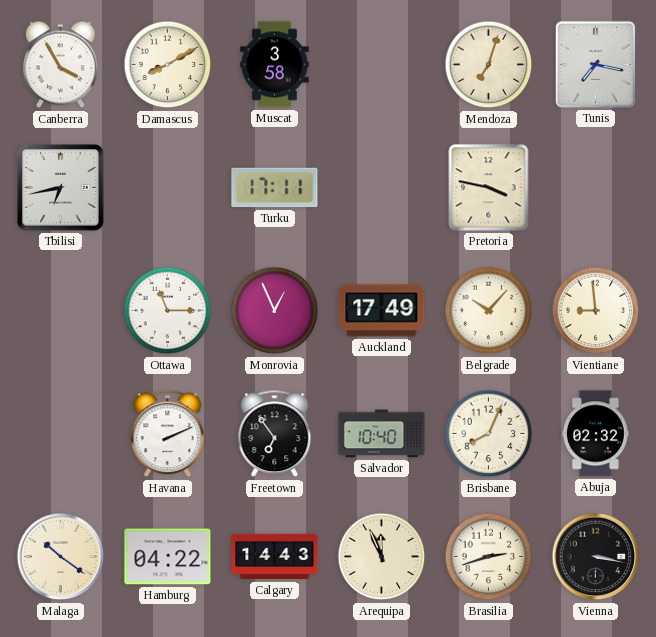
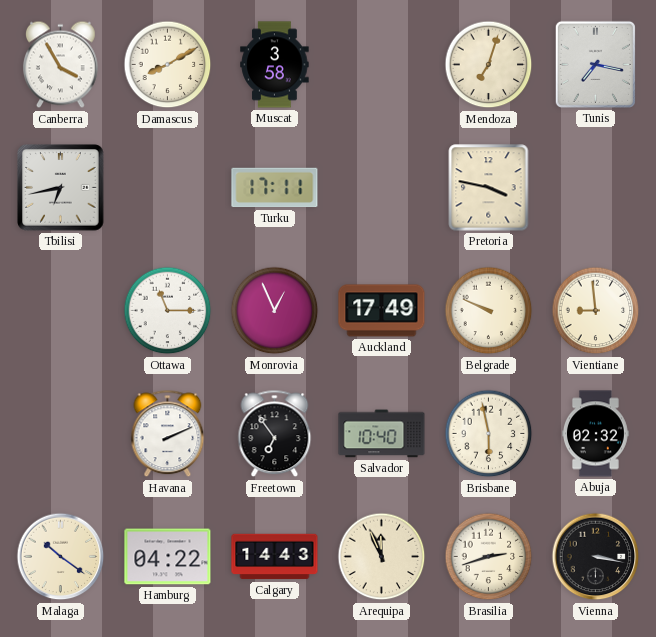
Belgrade: 10:07 -> 9:49 (489, 311)
Brisbane: 8:04 -> 5:58 (489, 434)
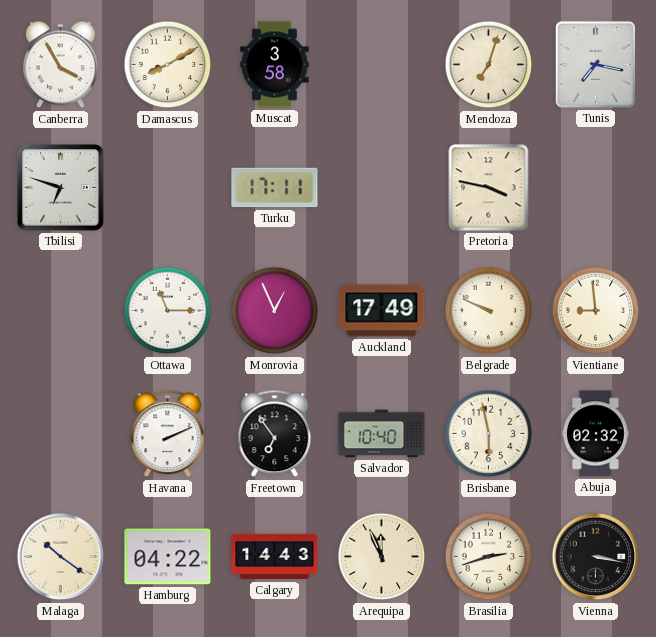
Tbilisi: 6:43 -> 6:48 (61, 188)
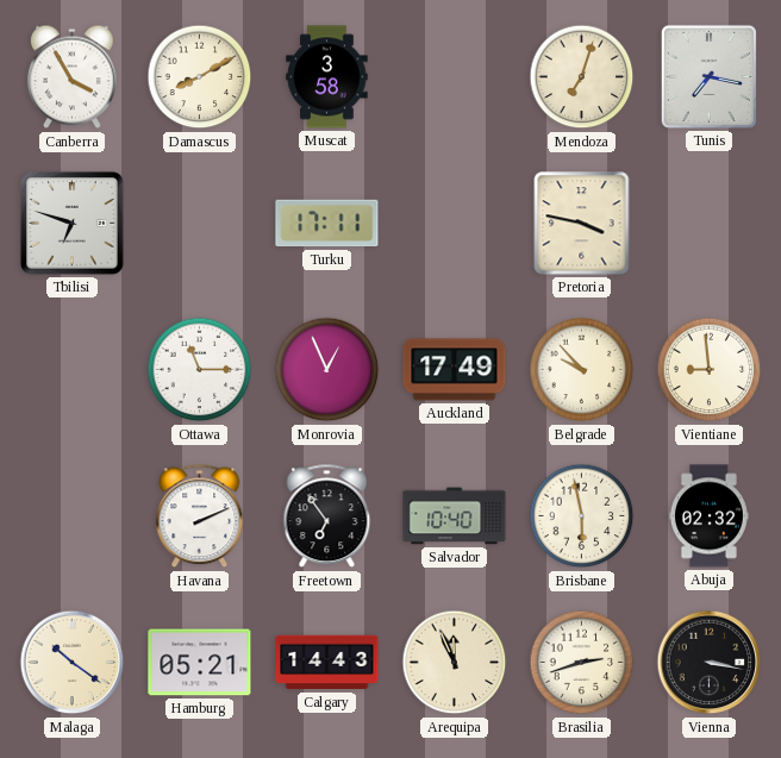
Belgrade: 9:49 -> 9:53 (582, 370)
Hamburg: 04:22 -> 05:21 (200, 663)
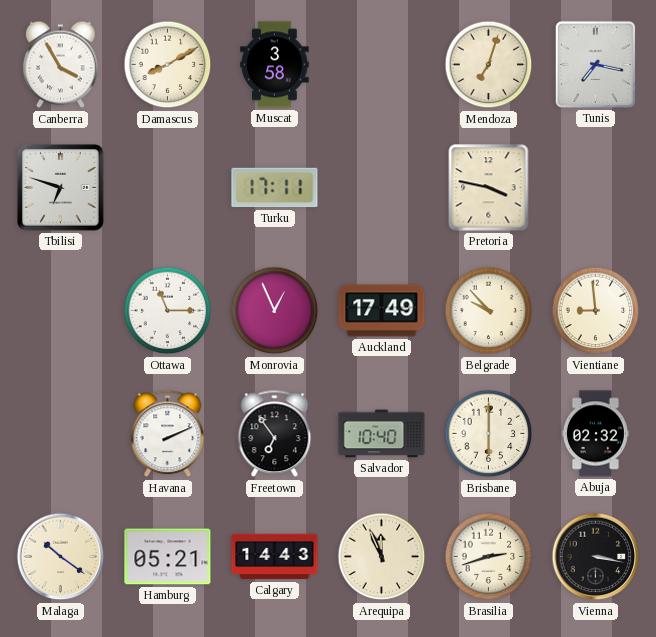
Brisbane: 5:58 -> 6:00 (489, 434)
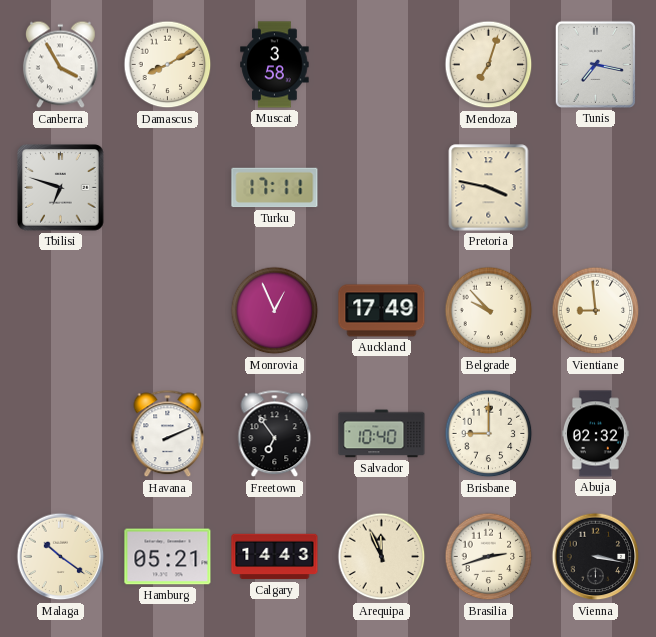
Ottawa: 11:15 -> none (168, 311)
Brisbane: 6:00 -> 9:00 (489, 434)
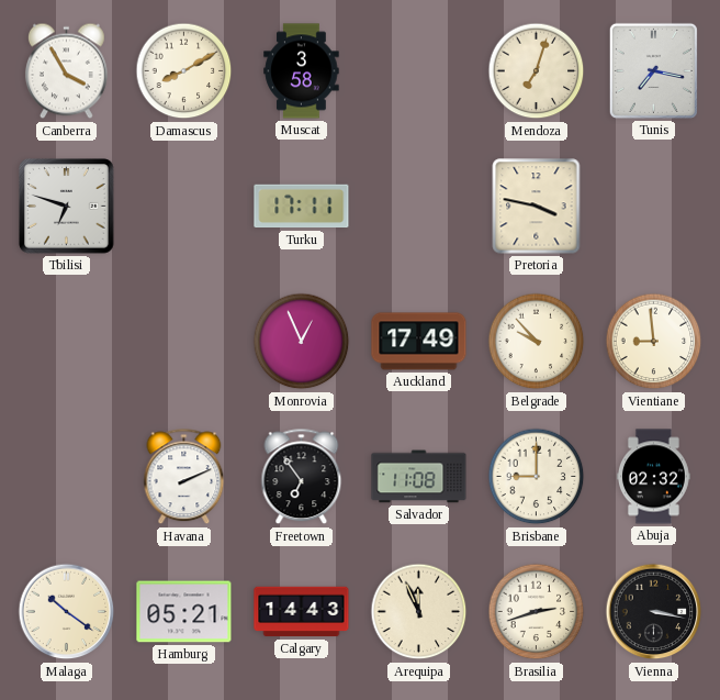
Salvador: 10:40 -> 11:08 (419, 477)
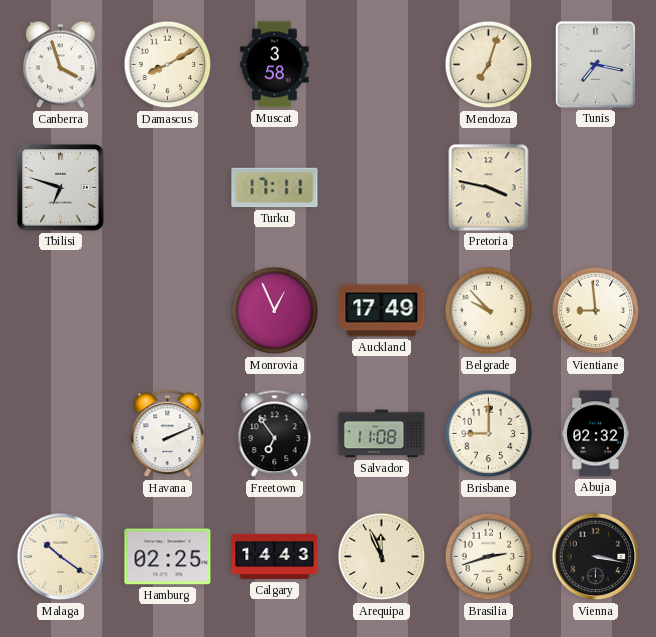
Canberra: 3:55 -> 3:57 (60, 65)
Hamburg: 05:21 -> 02:25 (168, 557)
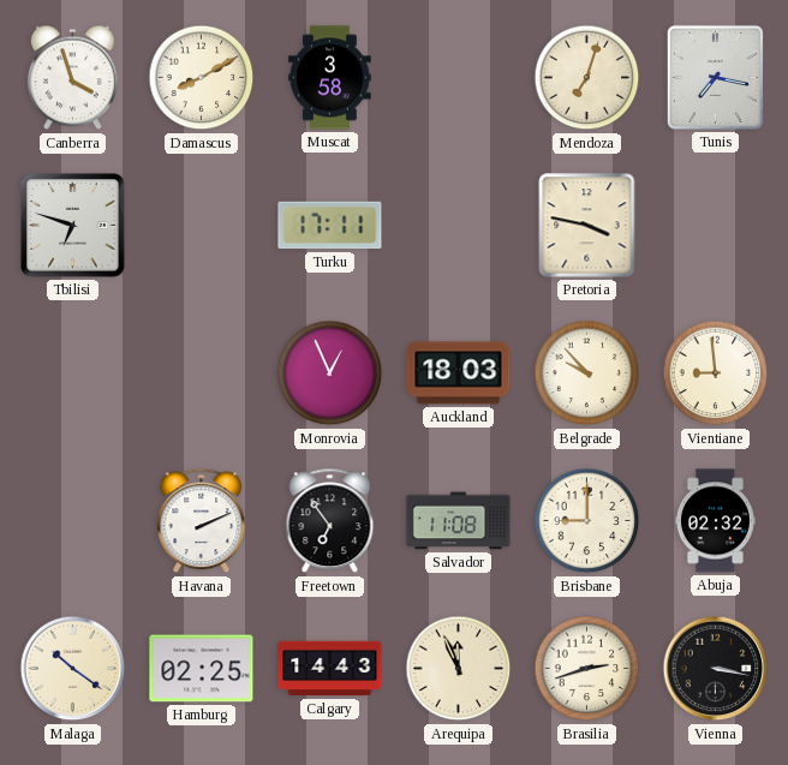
Auckland: 17:49 -> 18:03 (459, 373)
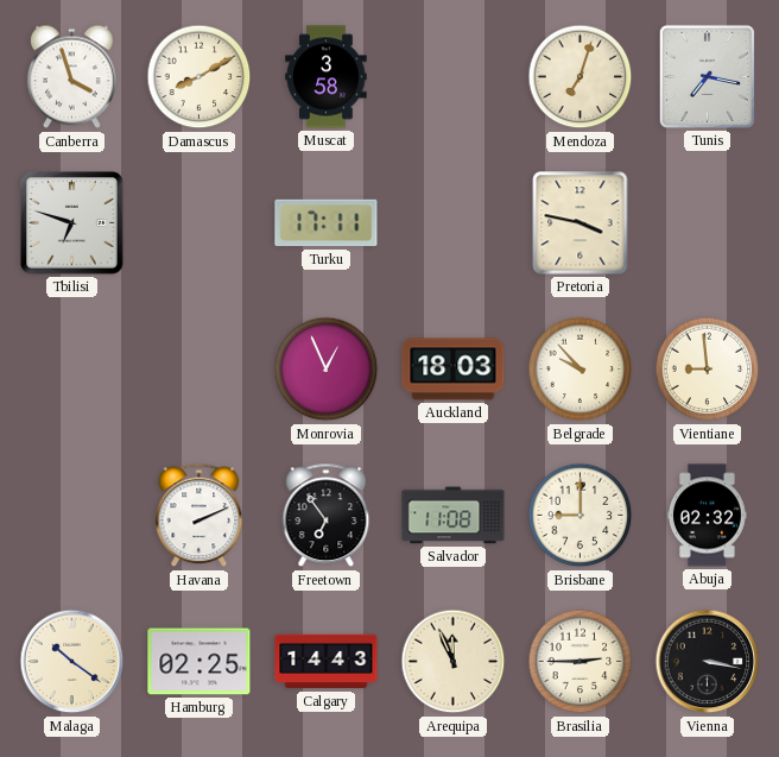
Brasilia: 2:42 -> 2:45 (581, 662)
